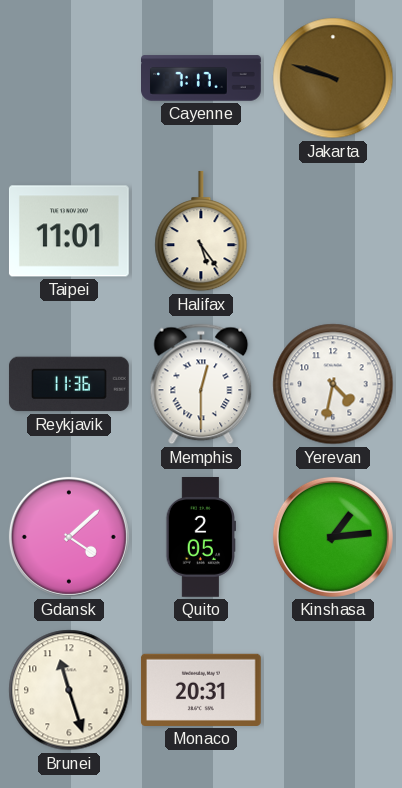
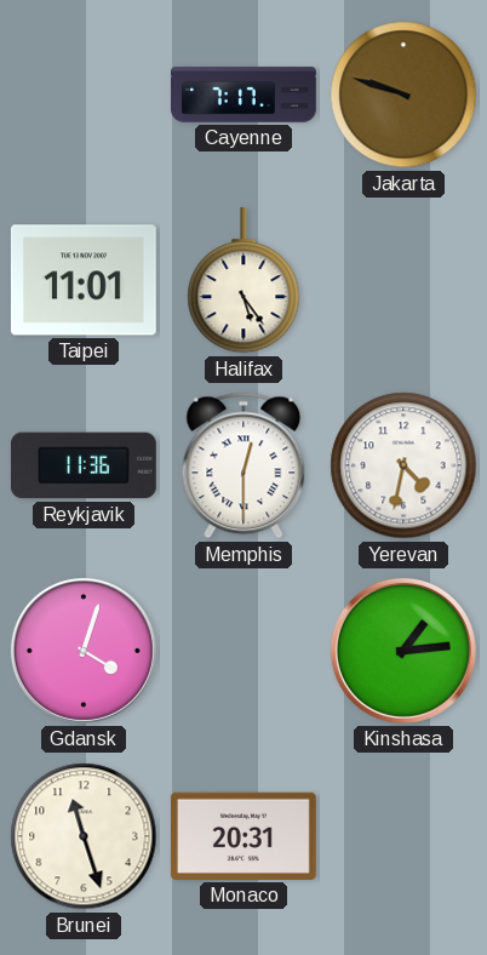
Gdansk: 4:08 -> 4:03 (84, 651)
Quito: 2:05 -> none (200, 538)
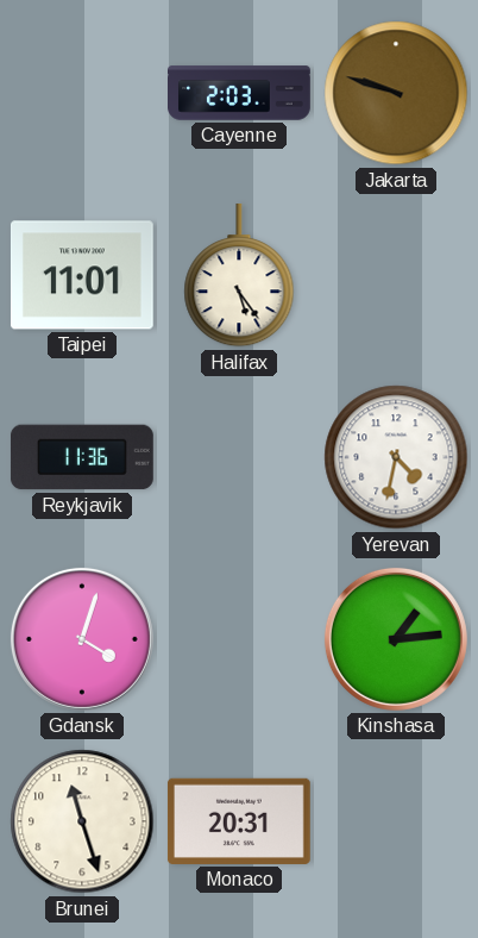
Cayenne: 7:17 -> 2:03 (240, 93)
Memphis: 12:30 -> none (243, 465)
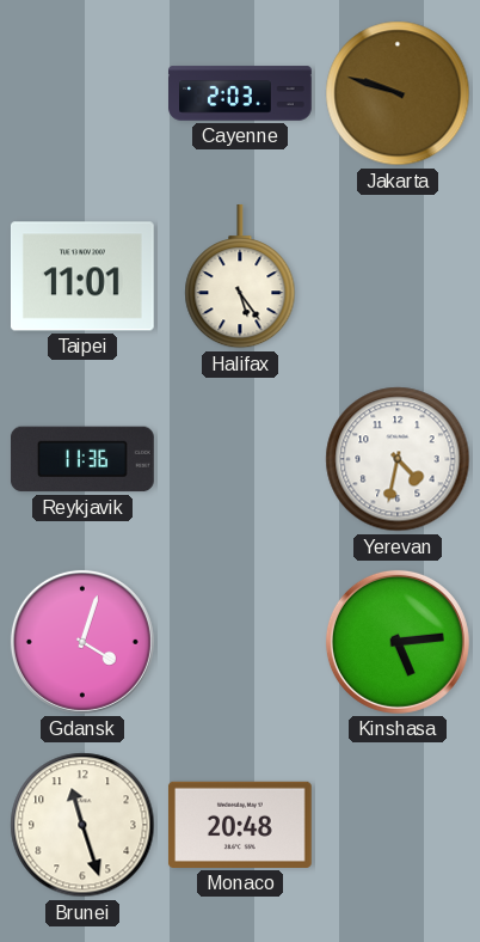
Kinshasa: 1:14 -> 5:14 (398, 642)
Monaco: 20:31 -> 20:48 (240, 825)
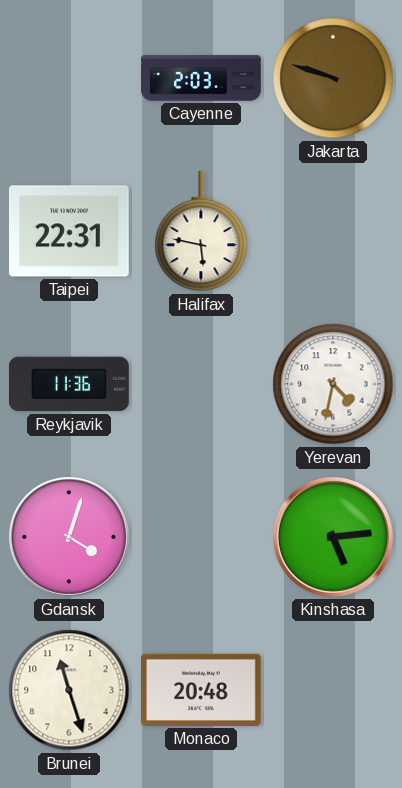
Taipei: 11:01 -> 22:31 (69, 231)
Halifax: 5:24 -> 5:47 (201, 231)
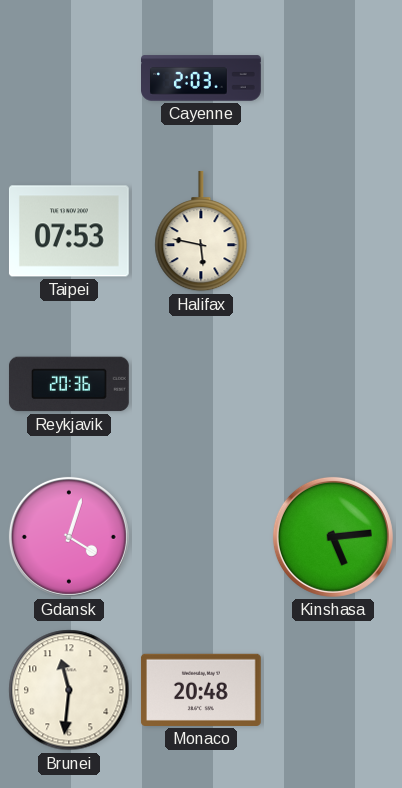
Jakarta: 9:48 -> none (333, 78)
Taipei: 22:31 -> 07:53 (69, 231)
Reykjavik: 11:36 -> 20:36 (69, 384)
Yerevan: 4:32 -> none (333, 384)
Brunei: 11:27 -> 11:31 (69, 690)
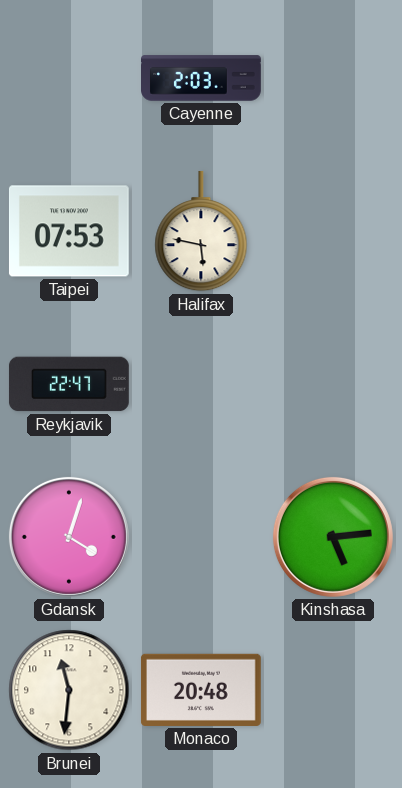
Reykjavik: 20:36 -> 22:47 (69, 384)
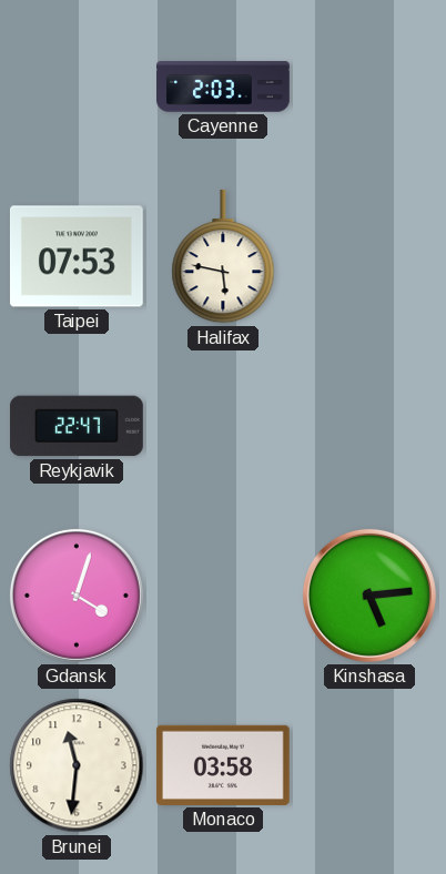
Monaco: 20:48 -> 03:58 (223, 765)
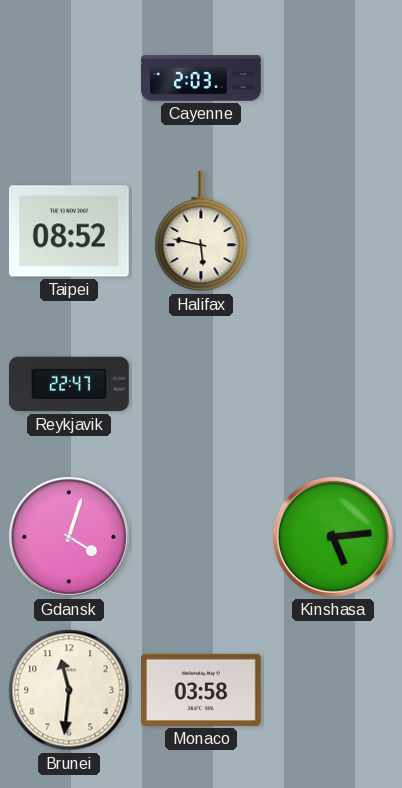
Taipei: 07:53 -> 08:52 (69, 231)
